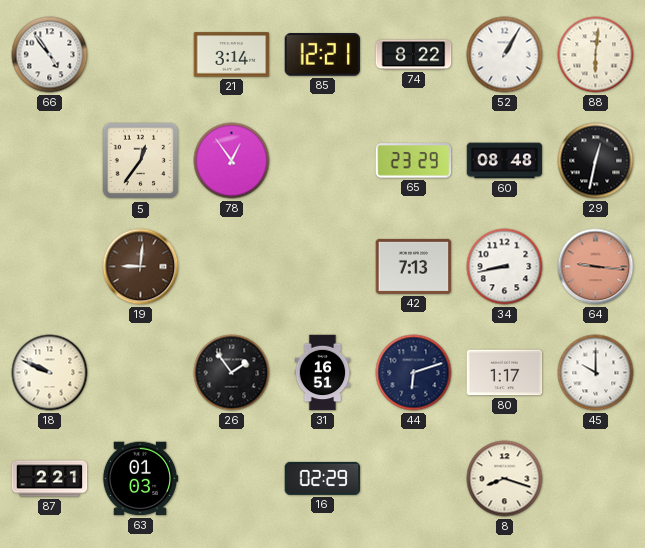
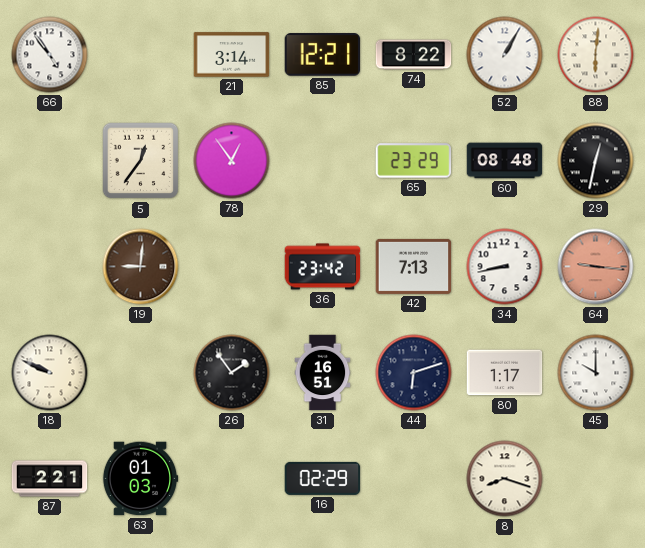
36: none -> 23:42 (323, 267)
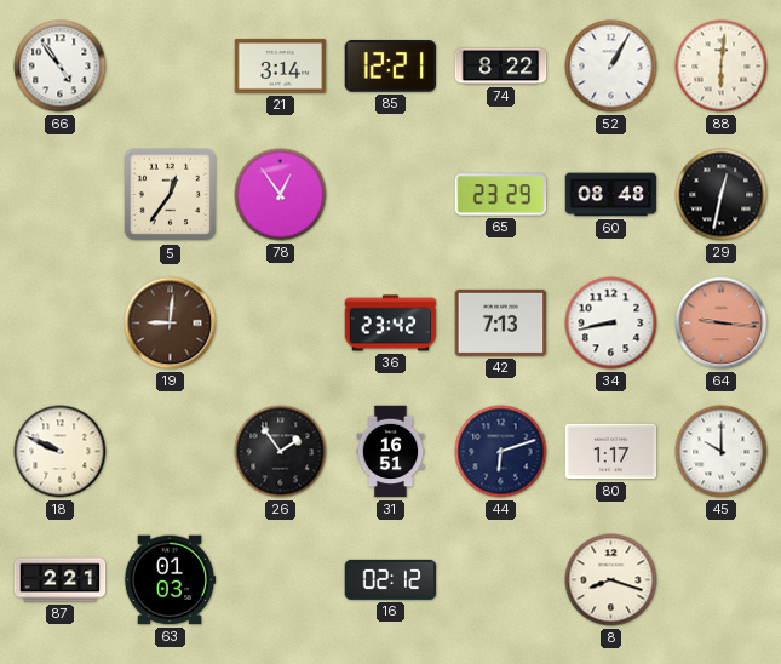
16: 02:29 -> 02:12 (391, 579)
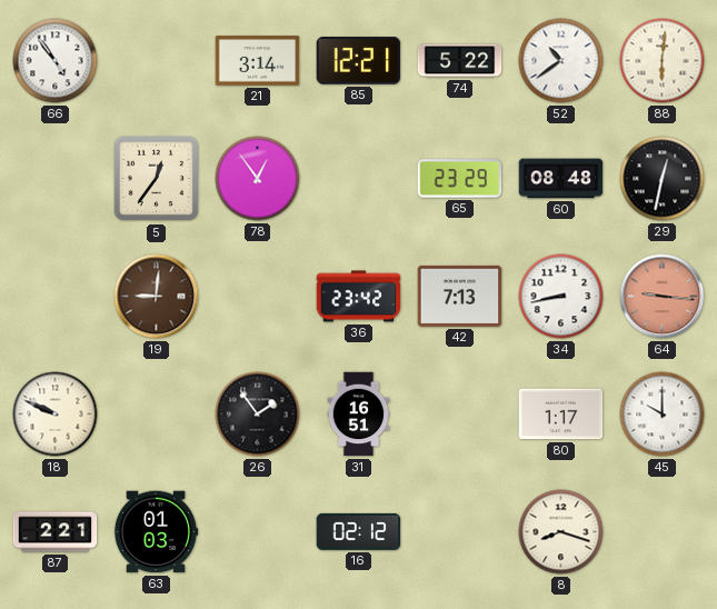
74: 8:22 -> 5:22 (460, 61)
52: 1:05 -> 10:39 (561, 61)
44: 6:12 -> none (501, 452)
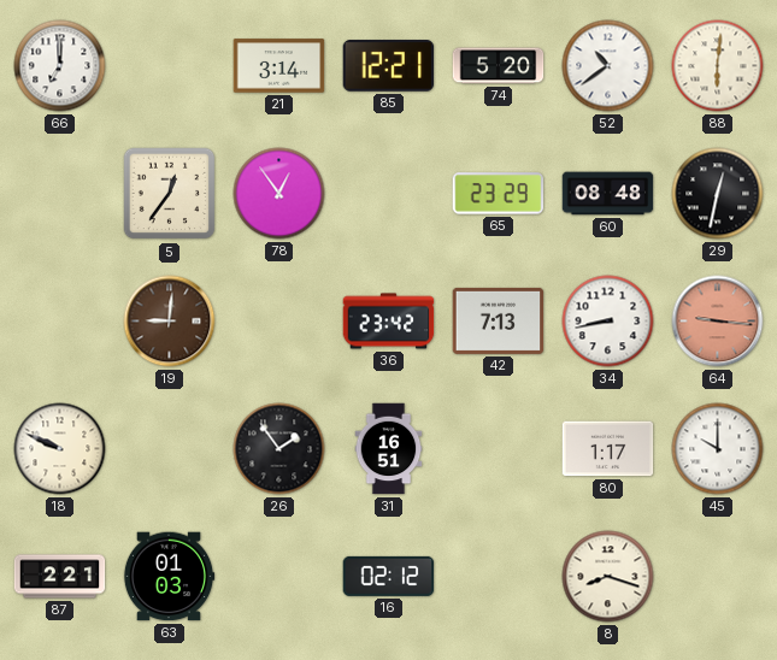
66: 4:54 -> 7:00 (60, 66)
74: 5:22 -> 5:20 (499, 66)
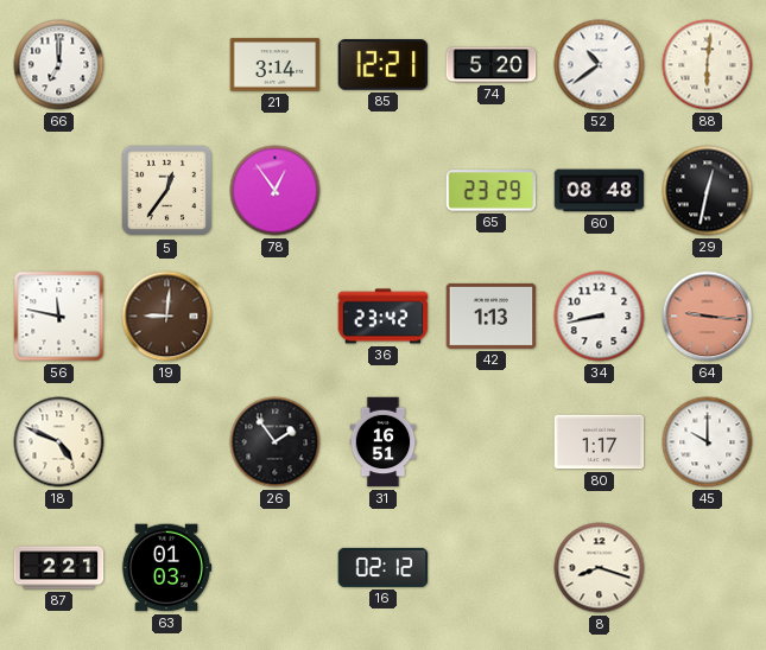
56: none -> 11:47 (59, 317)
42: 7:13 -> 1:13 (492, 316)
18: 9:49 -> 4:49 (59, 442)
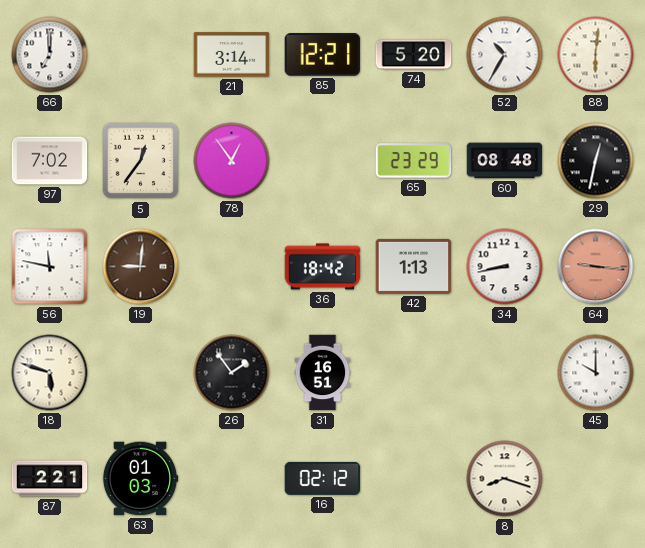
52: 10:39 -> 10:35 (505, 55)
97: none -> 7:02 (50, 161)
36: 23:42 -> 18:42 (323, 267)
18: 4:49 -> 5:48 (50, 373)
80: 1:17 -> none (600, 442)
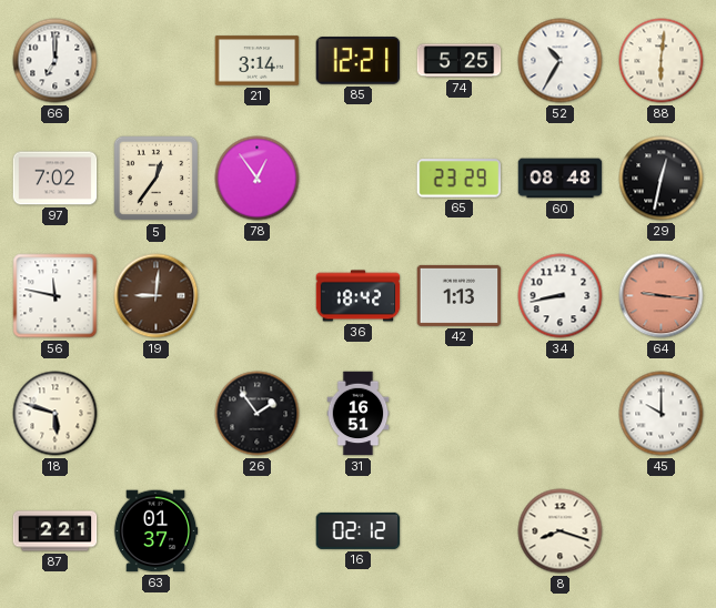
74: 5:20 -> 5:25 (460, 61)
63: 01:03 -> 01:37 (155, 531)
